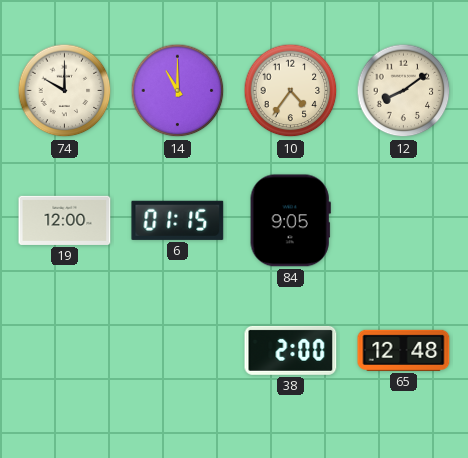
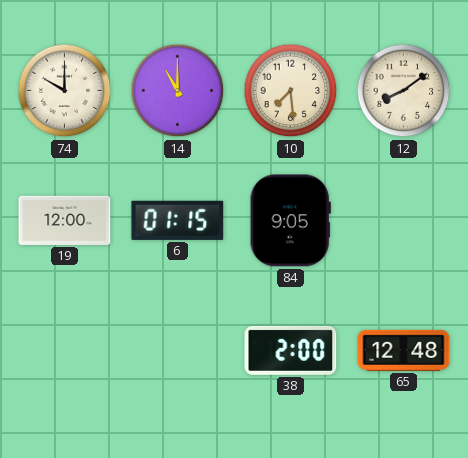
10: 4:36 -> 7:29 (291, 91)
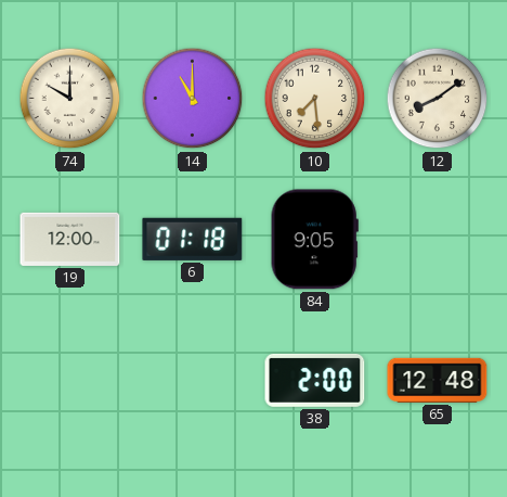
6: 01:15 -> 01:18 (193, 239)
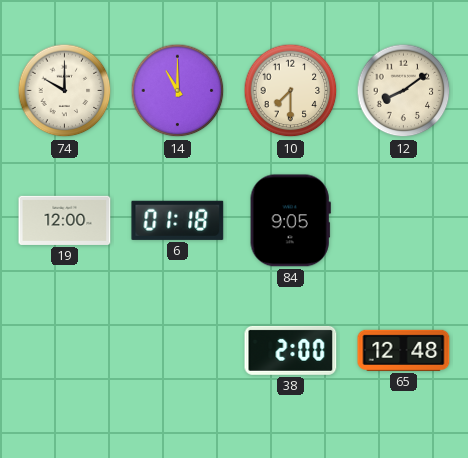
10: 7:29 -> 7:30 (291, 91)
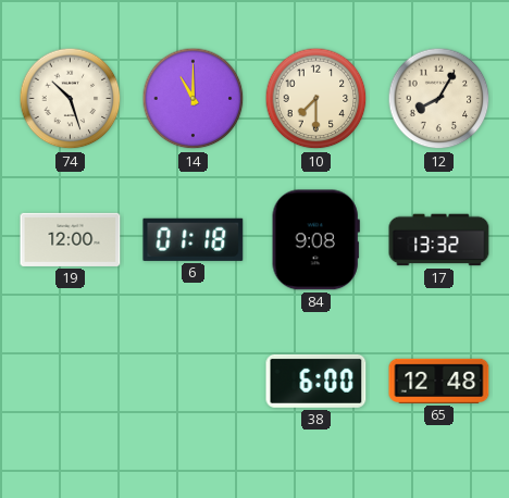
74: 10:00 -> 10:27 (71, 99)
12: 8:09 -> 8:05 (439, 99)
84: 9:05 -> 9:08 (315, 240)
17: none -> 13:32 (439, 240)
38: 2:00 -> 6:00 (316, 381)
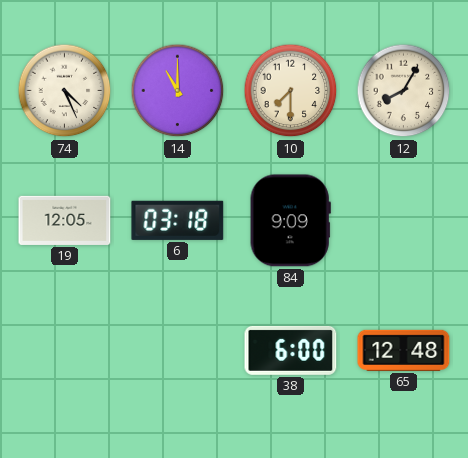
74: 10:27 -> 4:26 (65, 91)
19: 12:00 -> 12:05 (65, 220)
6: 01:18 -> 03:18 (178, 220)
84: 9:08 -> 9:09 (290, 221)
17: 13:32 -> none (439, 240)
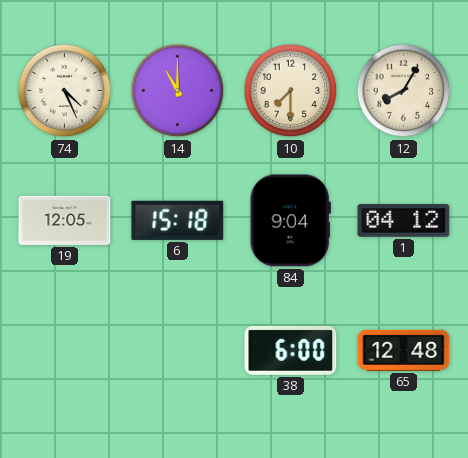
6: 03:18 -> 15:18 (178, 220)
84: 9:09 -> 9:04 (290, 221)
1: none -> 04:12 (404, 221)
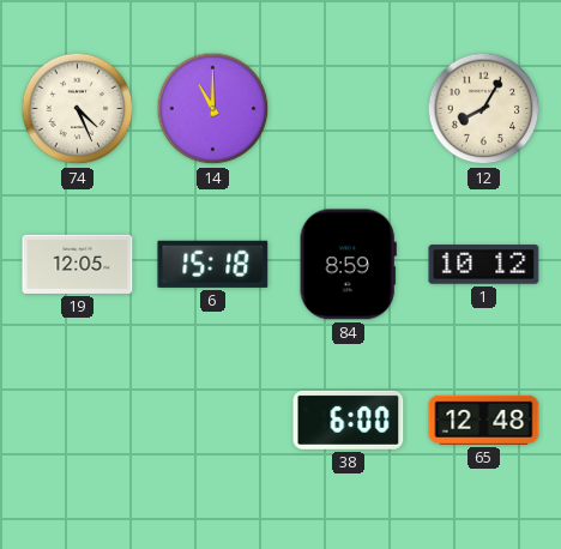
10: 7:30 -> none (291, 91)
84: 9:04 -> 8:59 (348, 265)
1: 04:12 -> 10:12 (484, 265)
